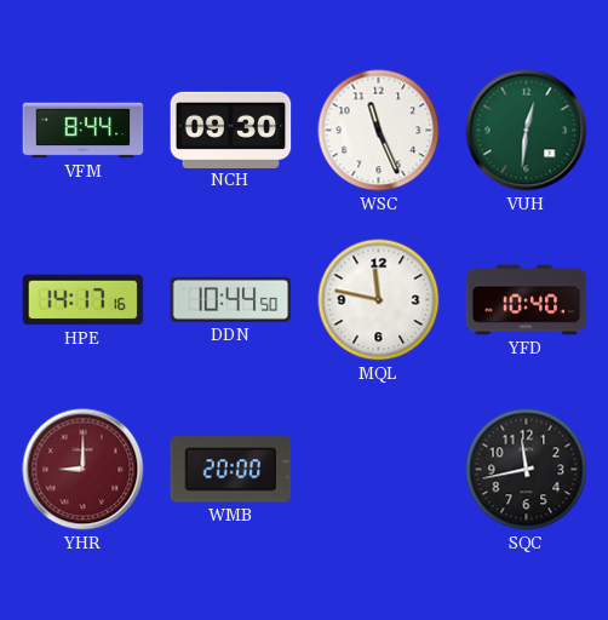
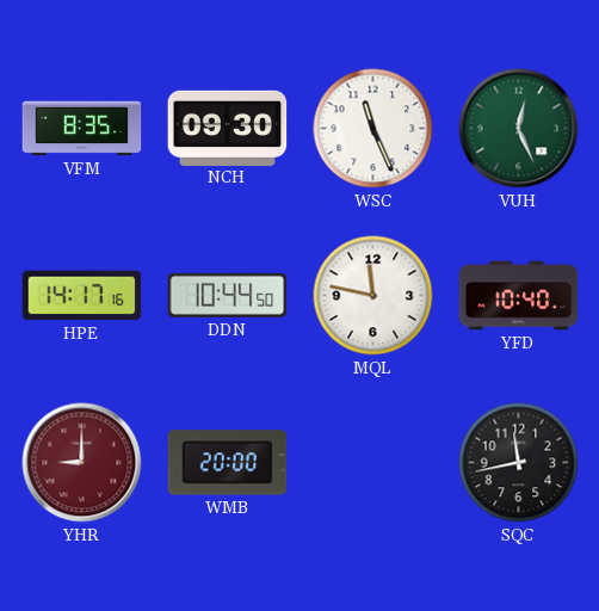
VFM: 8:44 -> 8:35 (82, 129)
VUH: 12:31 -> 12:26 (519, 129)
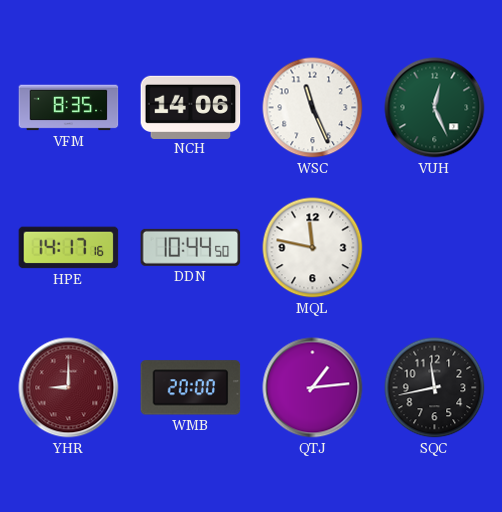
NCH: 09:30 -> 14:06 (191, 107)
YFD: 10:40 -> none (519, 296)
QTJ: none -> 1:14 (313, 388)
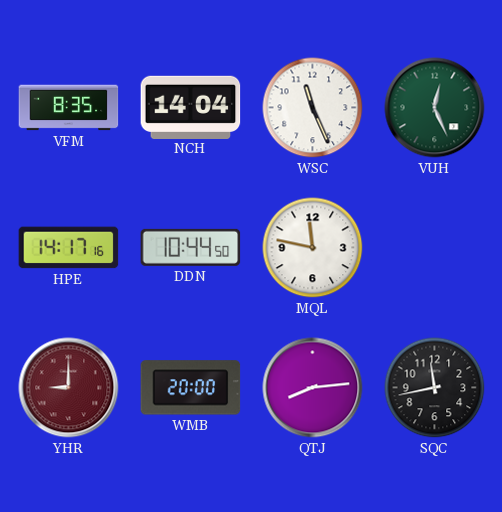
NCH: 14:06 -> 14:04 (191, 107)
QTJ: 1:14 -> 8:14 (313, 388)
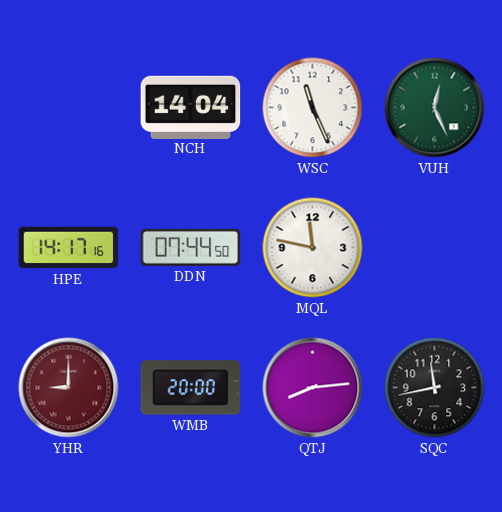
VFM: 8:35 -> none (69, 108)
DDN: 10:44 -> 07:44 (191, 247)
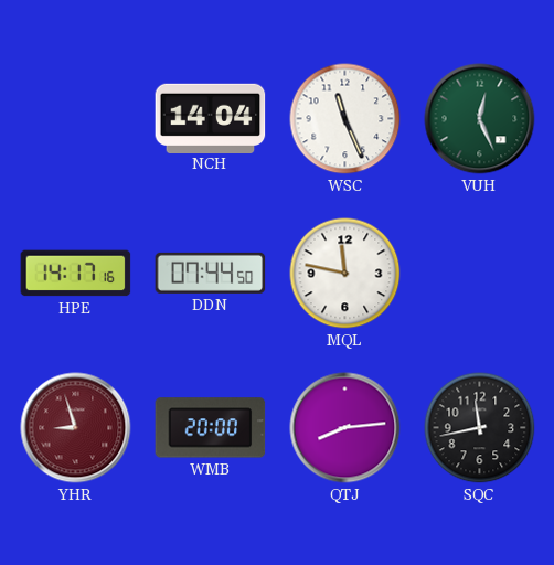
YHR: 9:00 -> 8:57 (76, 428)
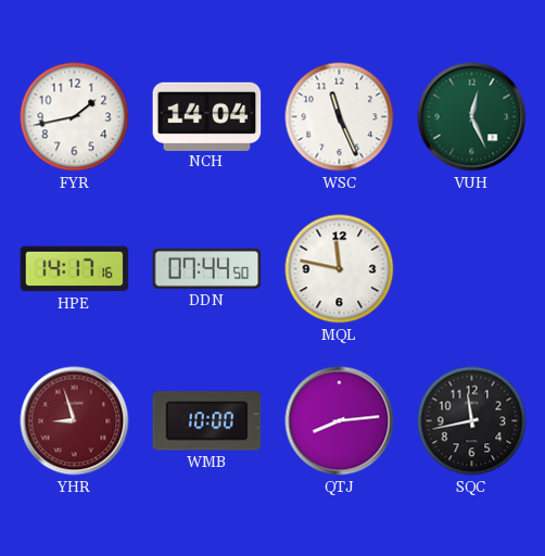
FYR: none -> 1:43 (75, 117)
WMB: 20:00 -> 10:00 (207, 421)
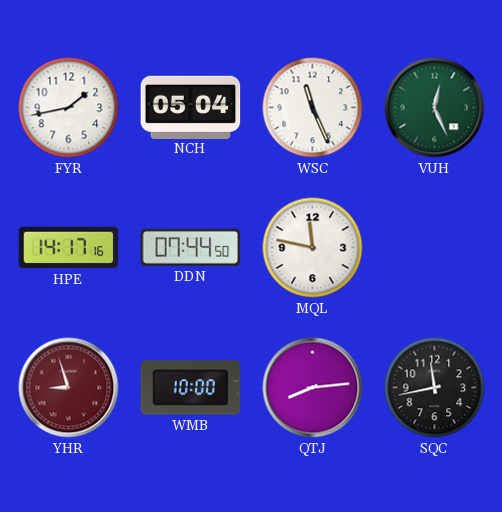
NCH: 14:04 -> 05:04 (191, 107)
